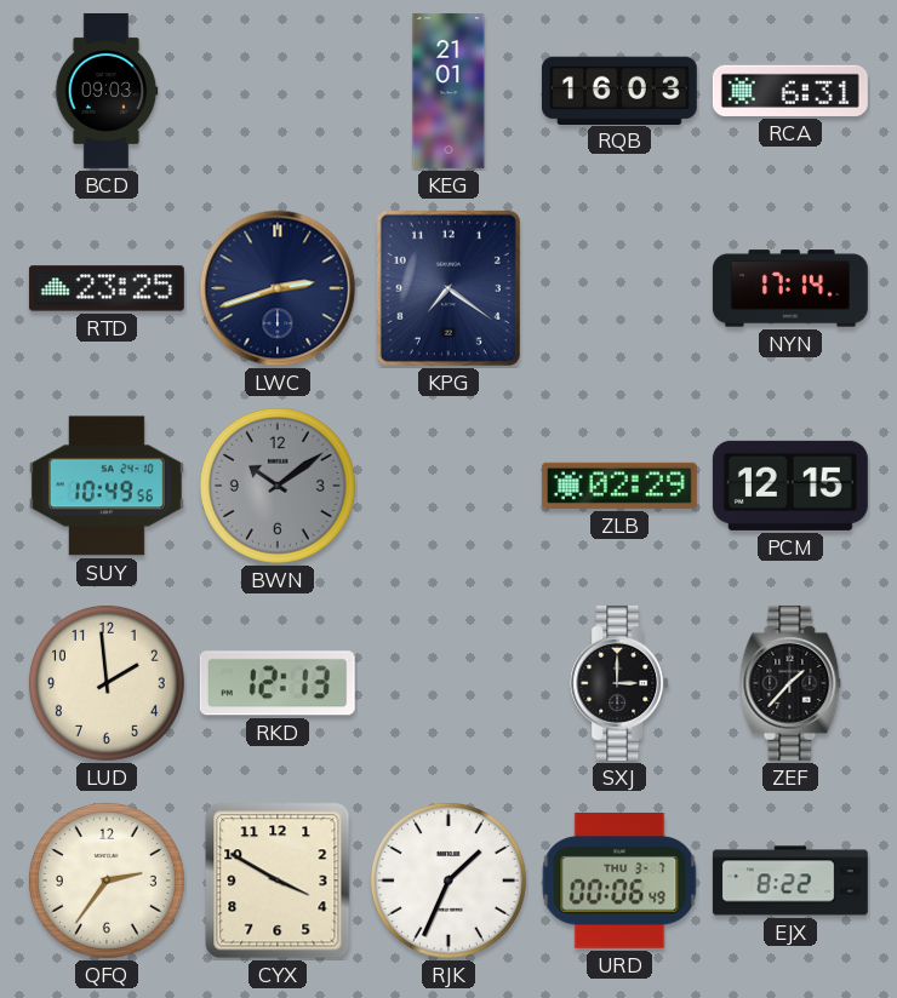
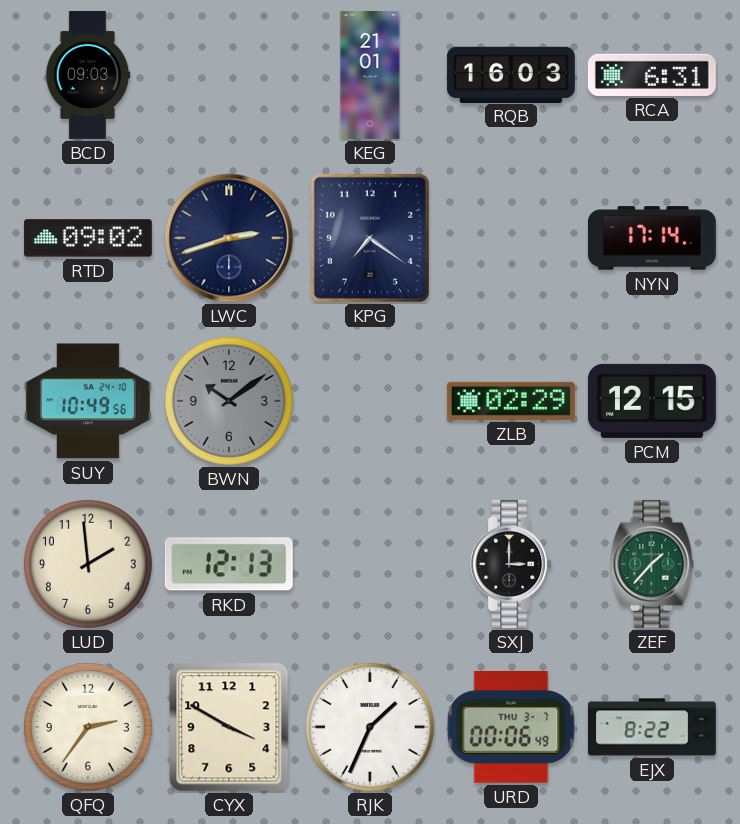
RTD: 23:25 -> 09:02 (88, 238)
ZEF dial: black -> green (652, 564)
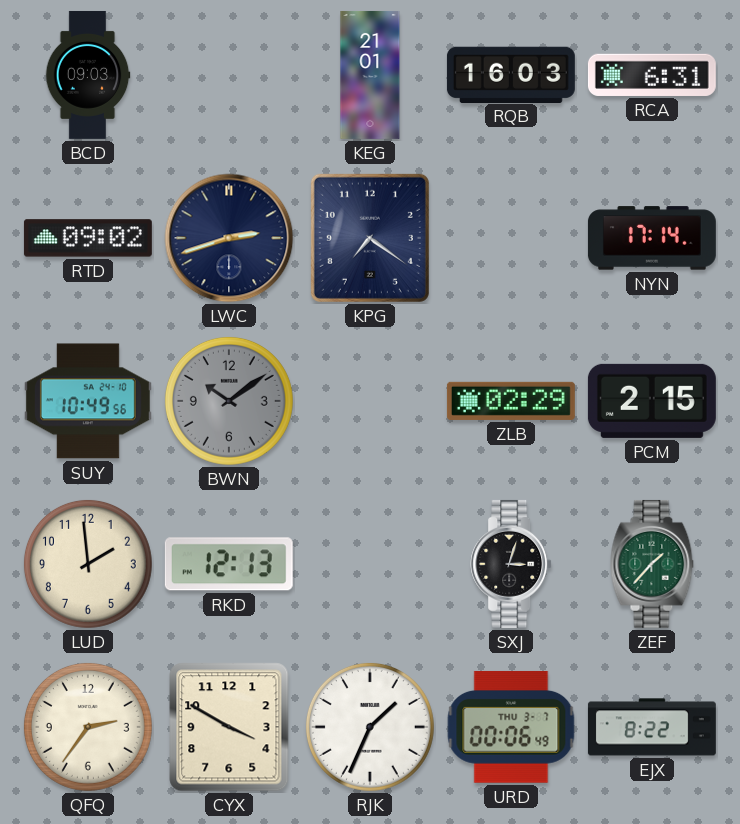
PCM: 12:15 -> 2:15 (652, 401)
SXJ: 3:00 -> 3:03 (511, 564)
